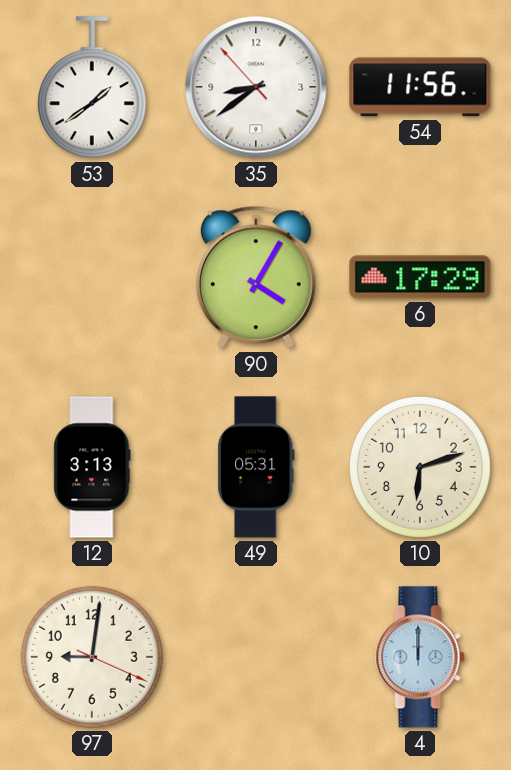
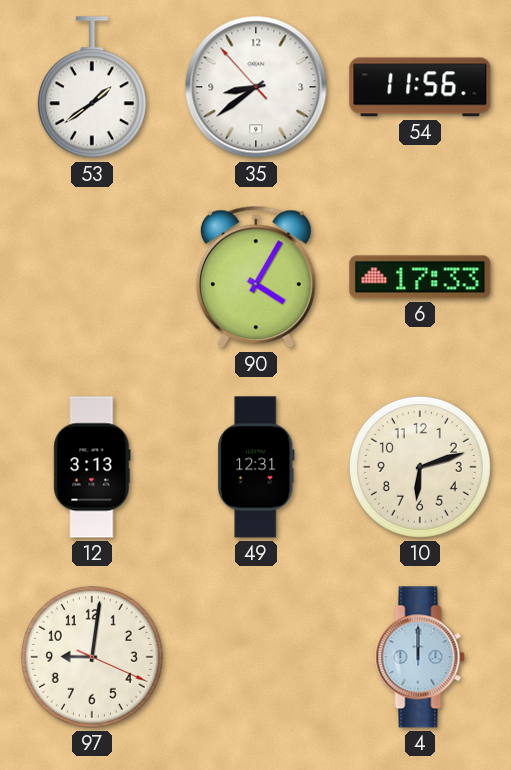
6: 17:29 -> 17:33 (420, 277)
49: 05:31 -> 12:31 (256, 467)
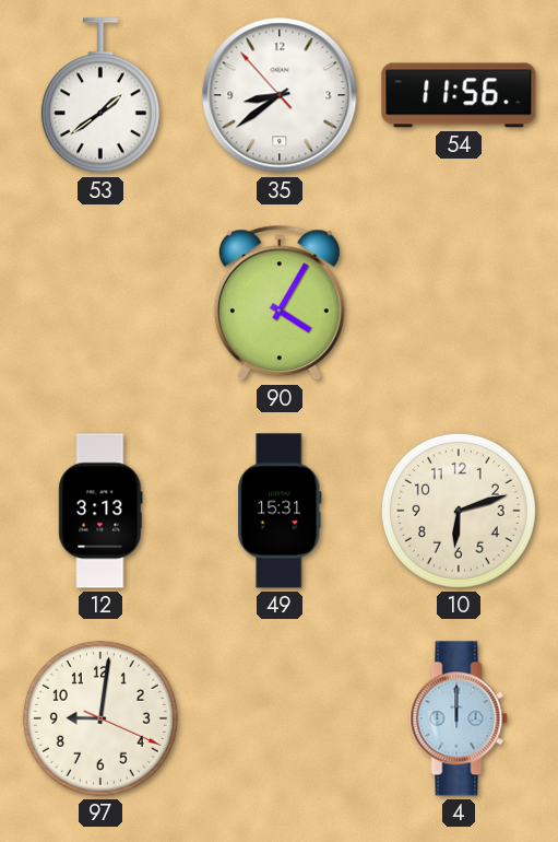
6: 17:33 -> none (420, 277)
49: 12:31 -> 15:31 (280, 511)
